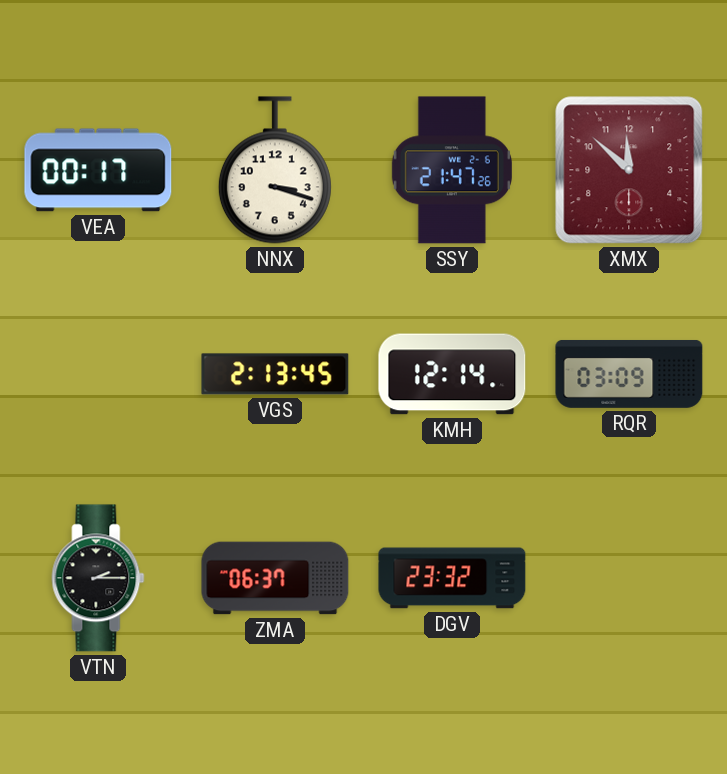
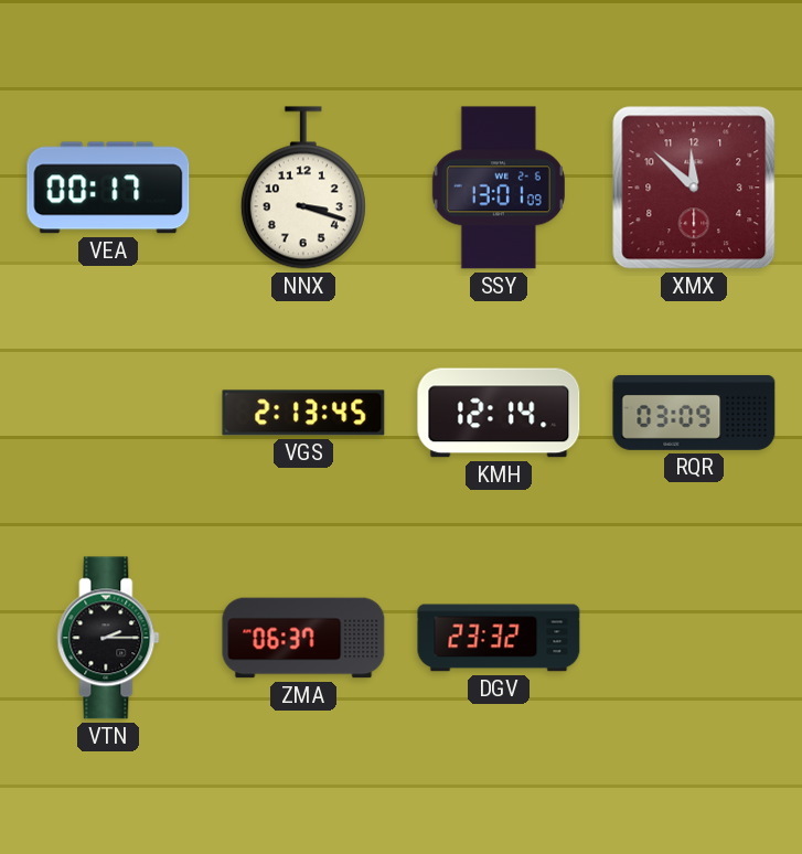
SSY: 21:47 -> 13:01 (499, 188)
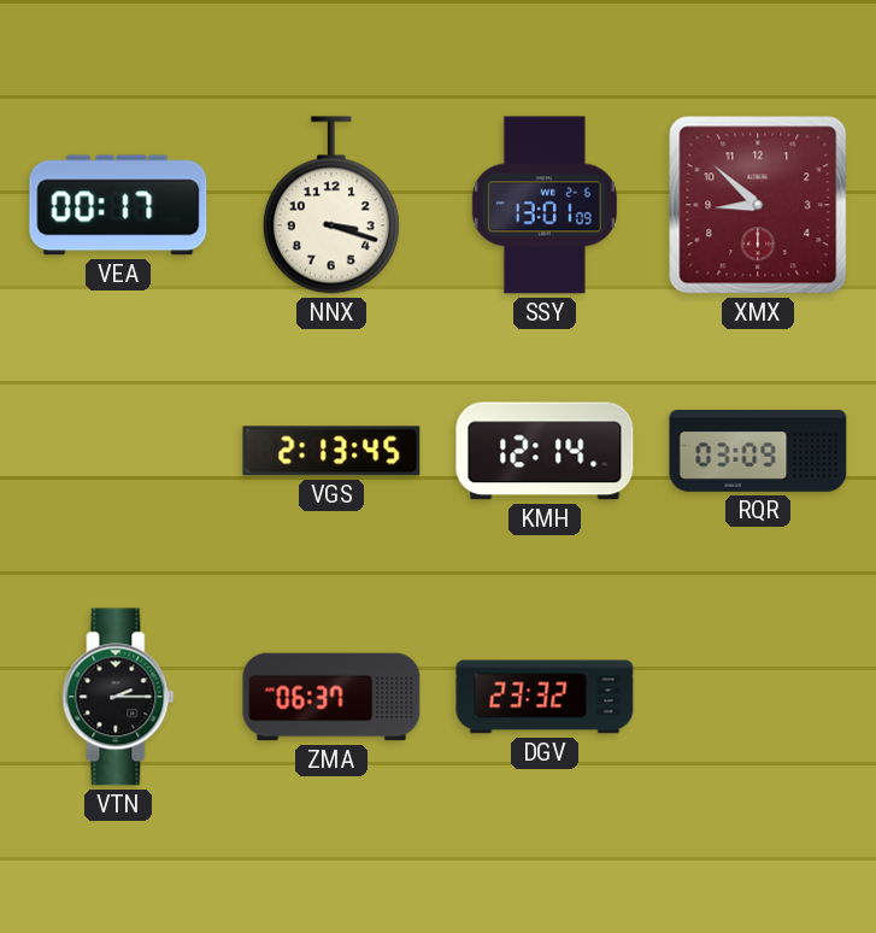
XMX: 11:52 -> 8:52 (758, 205)
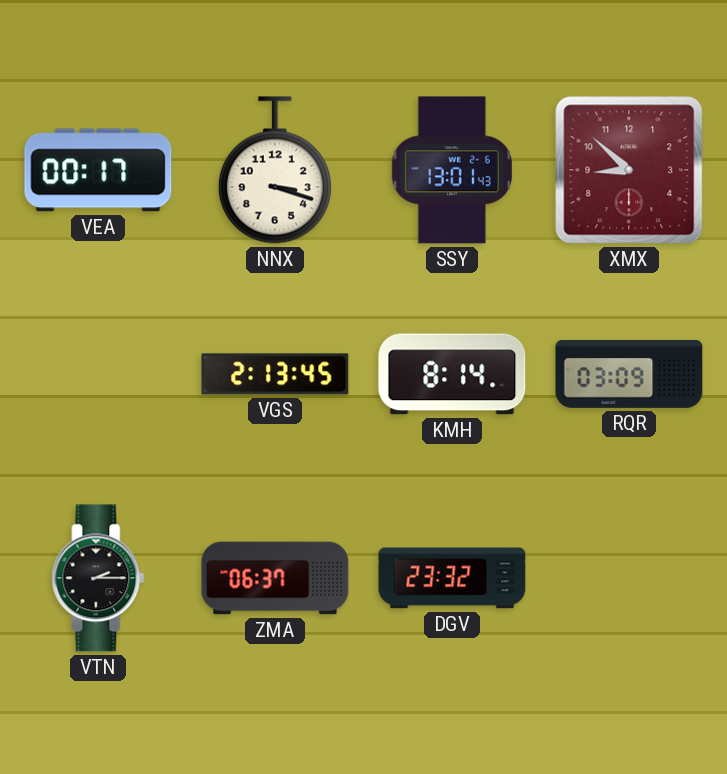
SSY: 13:01:09 -> 13:01:43 (452, 170)
KMH: 12:14 -> 8:14 (452, 374)
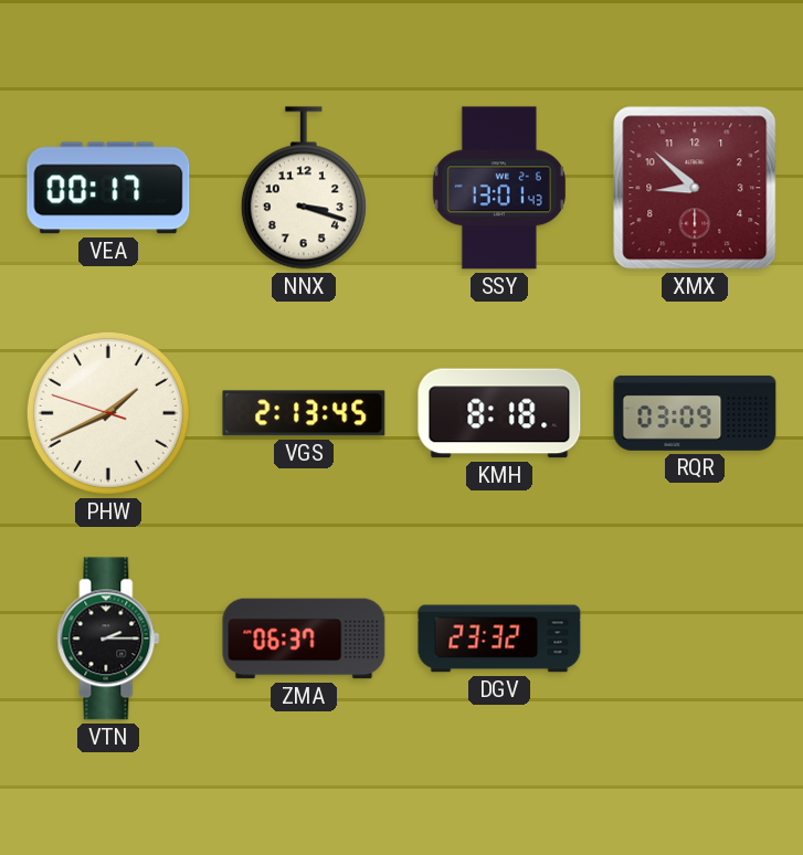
PHW: none -> 1:40 (108, 413)
KMH: 8:14 -> 8:18 (499, 413)
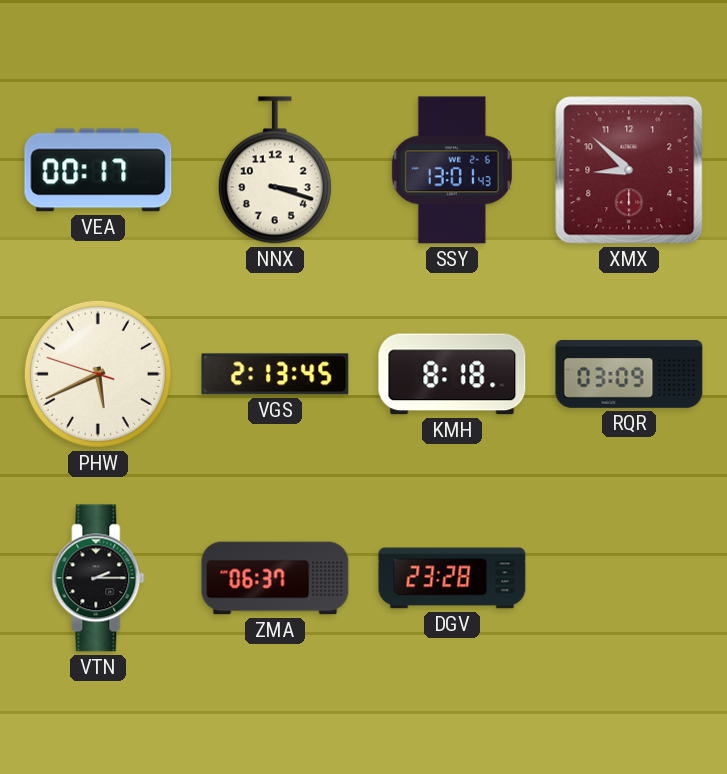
PHW: 1:40 -> 5:40 (98, 374)
DGV: 23:32 -> 23:28 (452, 578)
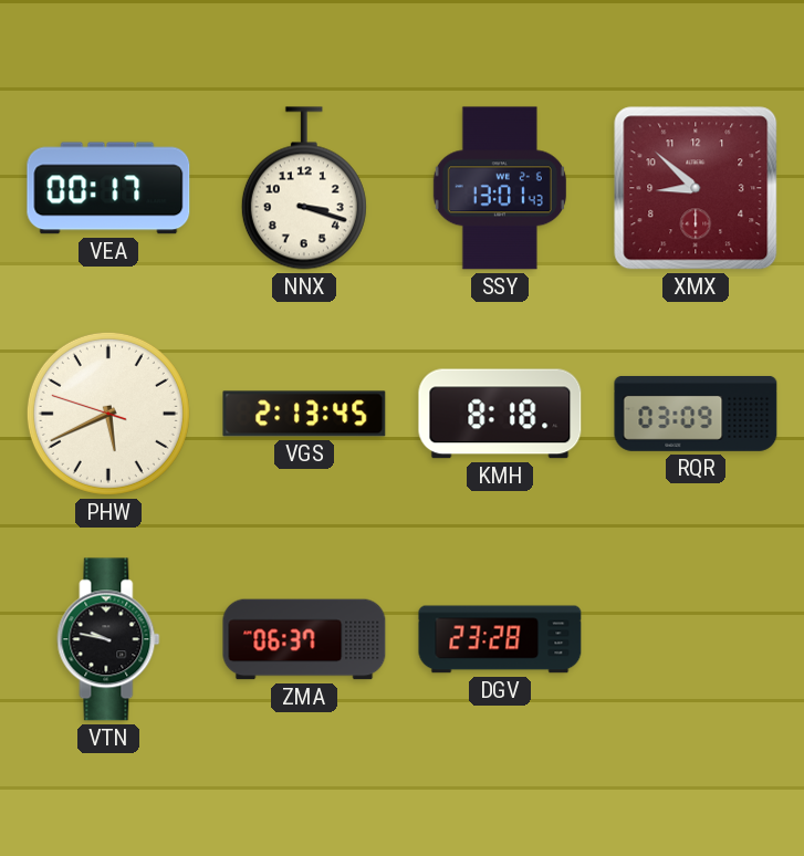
VTN: 2:15 -> 9:47 (108, 639)
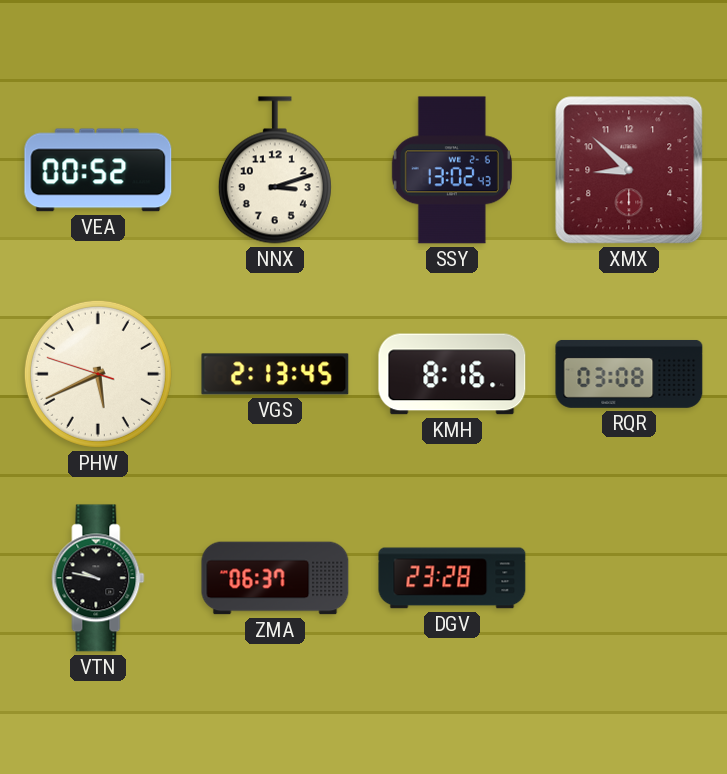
VEA: 00:17 -> 00:52 (98, 170)
NNX: 3:18 -> 3:12 (275, 170)
SSY: 13:01 -> 13:02 (452, 170)
KMH: 8:18 -> 8:16 (452, 374)
RQR: 03:09 -> 03:08 (629, 374)
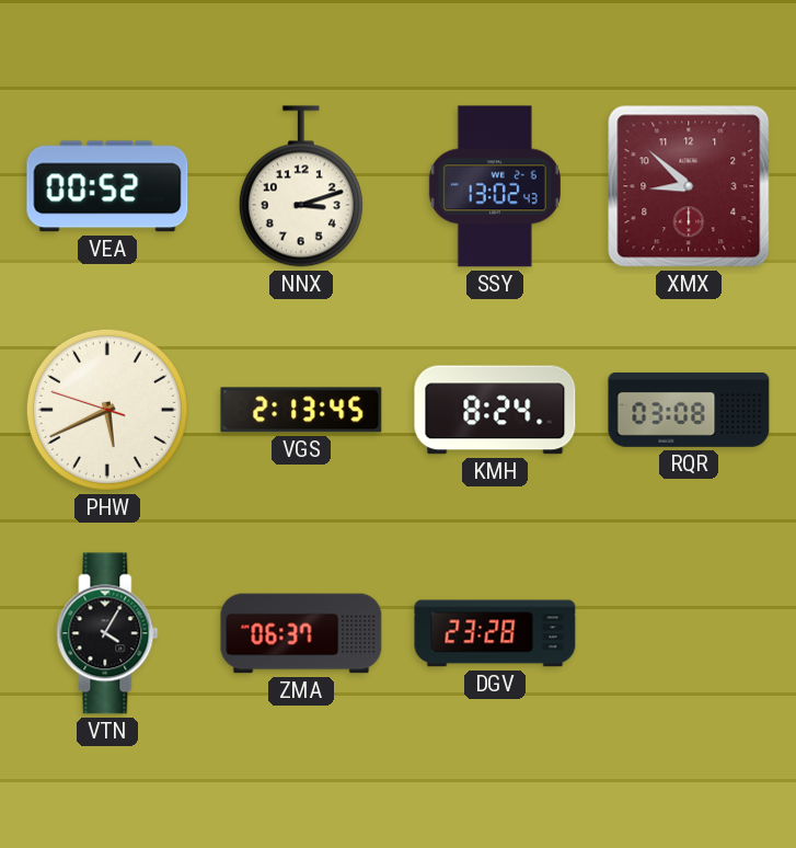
KMH: 8:16 -> 8:24 (495, 410)
VTN: 9:47 -> 4:05 (107, 633)
